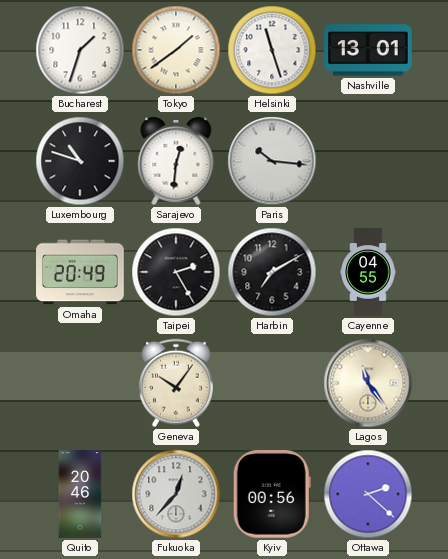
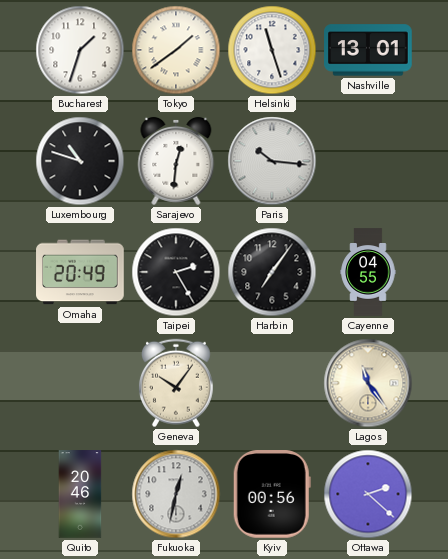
Harbin: 7:10 -> 7:06 (272, 272)
Fukuoka: 12:37 -> 12:32 (176, 494)
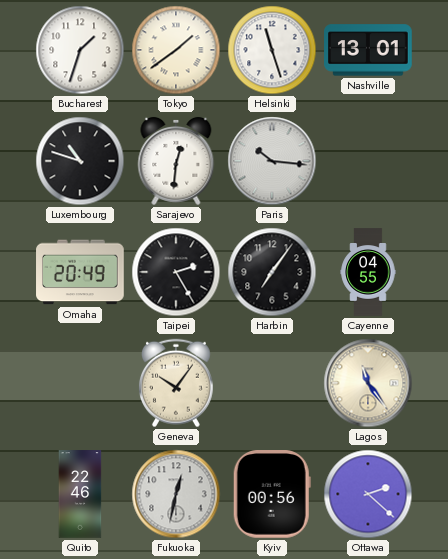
Quito: 20:46 -> 22:46 (80, 494)
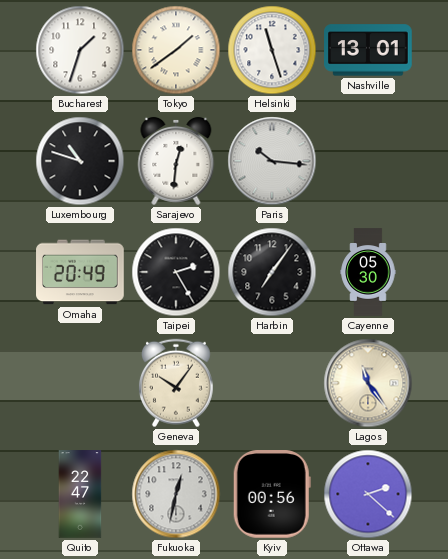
Cayenne: 04:55 -> 05:30 (368, 272)
Quito: 22:46 -> 22:47 (80, 494)
